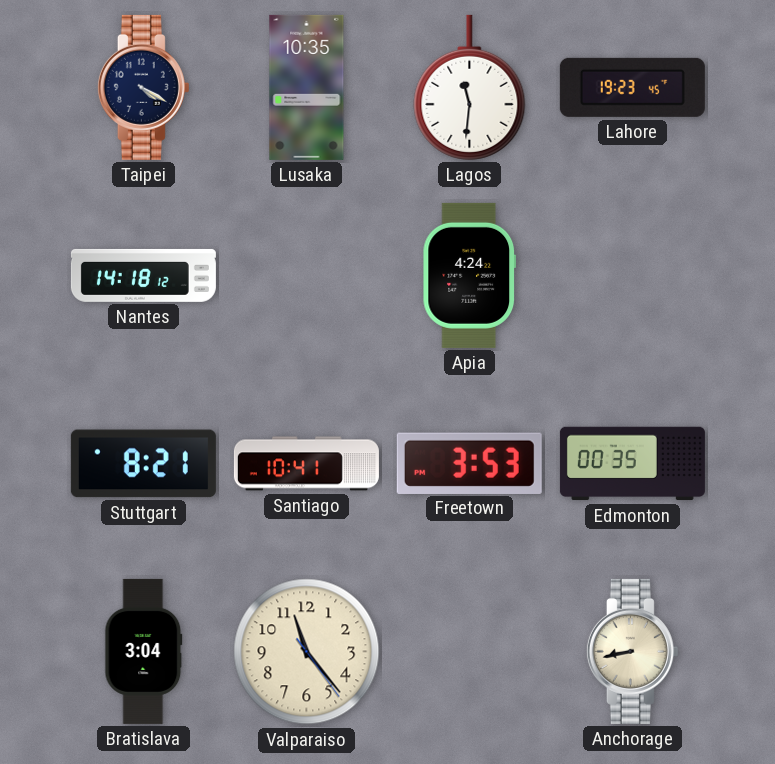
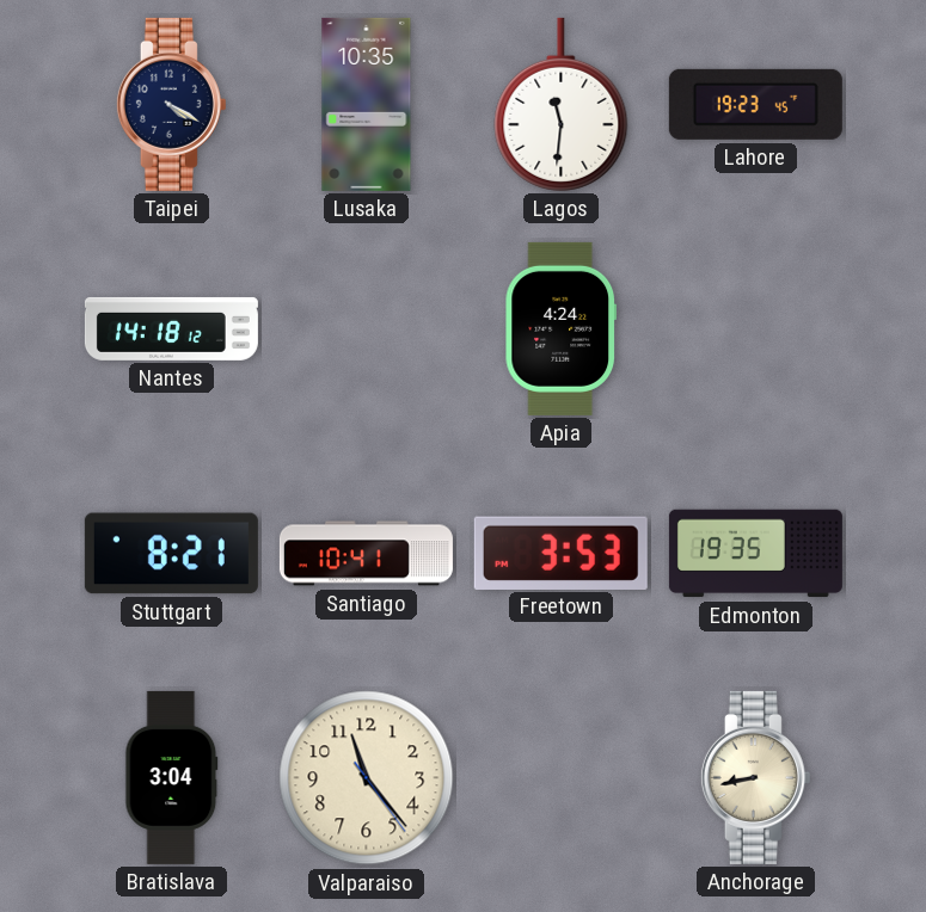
Edmonton: 00:35 -> 19:35 (755, 554)
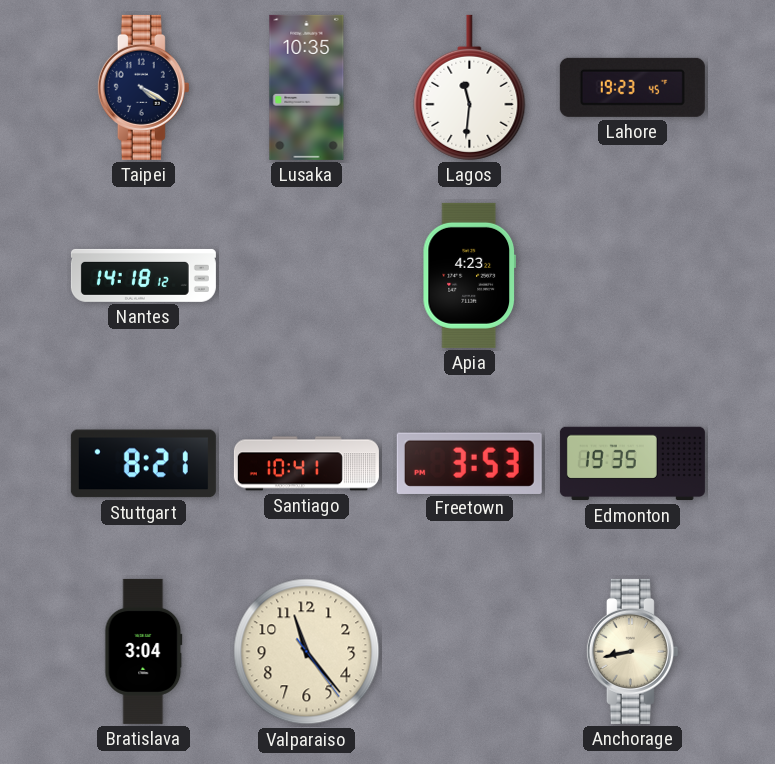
Apia: 4:24 -> 4:23 (469, 275)
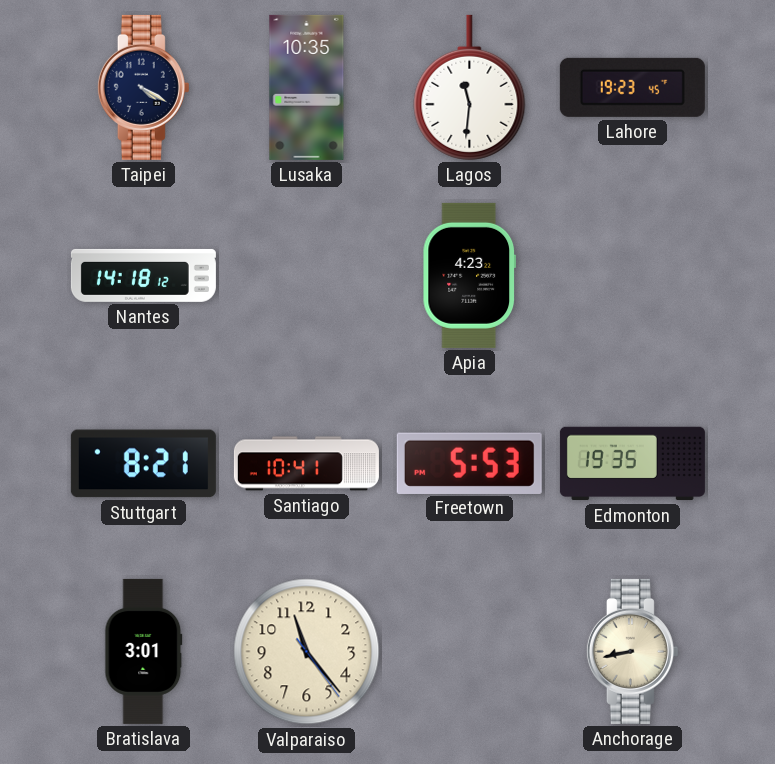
Freetown: 3:53 -> 5:53 (469, 463)
Bratislava: 3:04 -> 3:01 (144, 651)
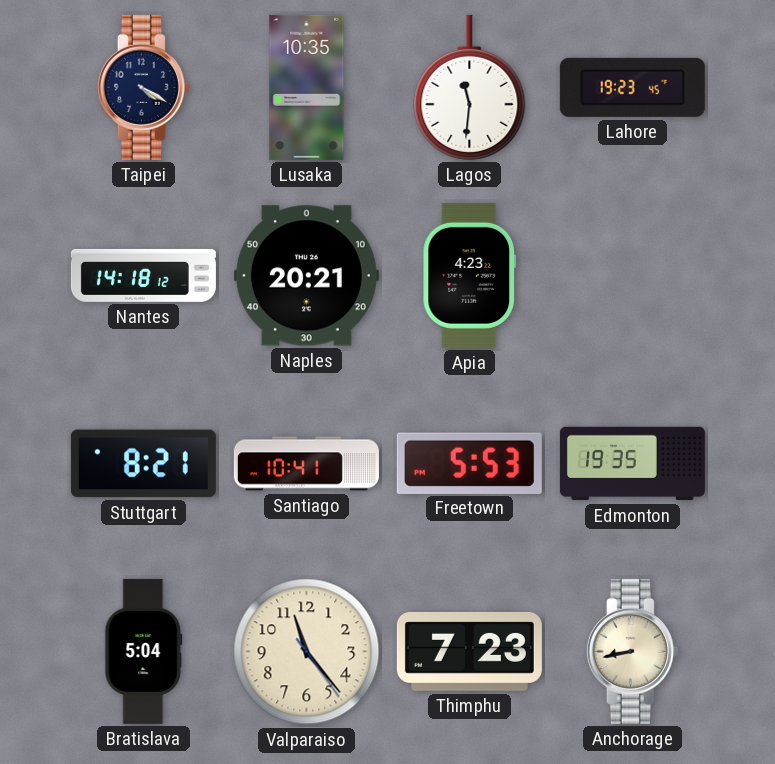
Naples: none -> 20:21 (306, 276)
Bratislava: 3:01 -> 5:04 (144, 651)
Thimphu: none -> 7:23 (469, 651)
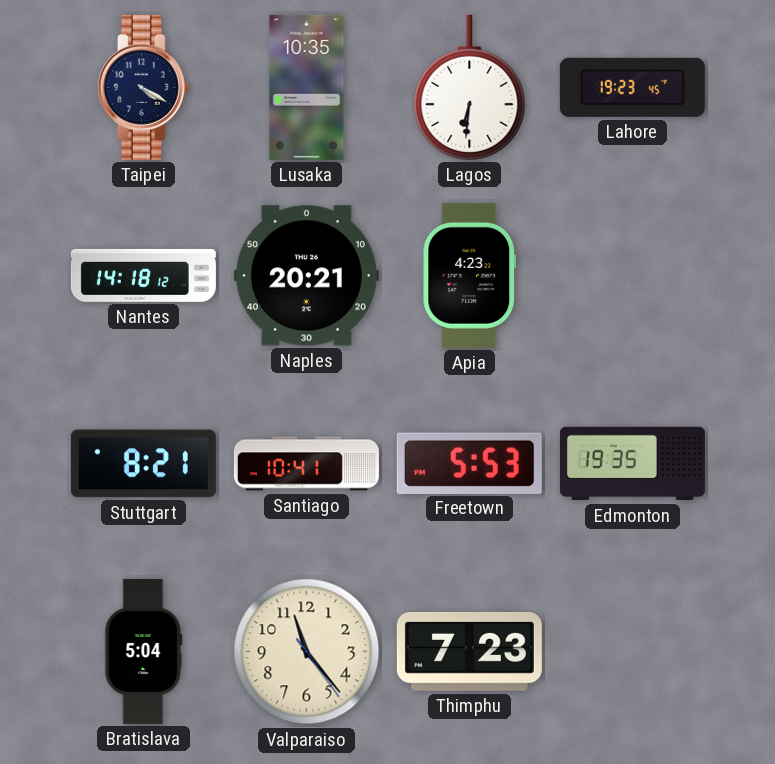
Lagos: 11:31 -> 6:31 (470, 87)
Anchorage: 8:43 -> none (632, 651)
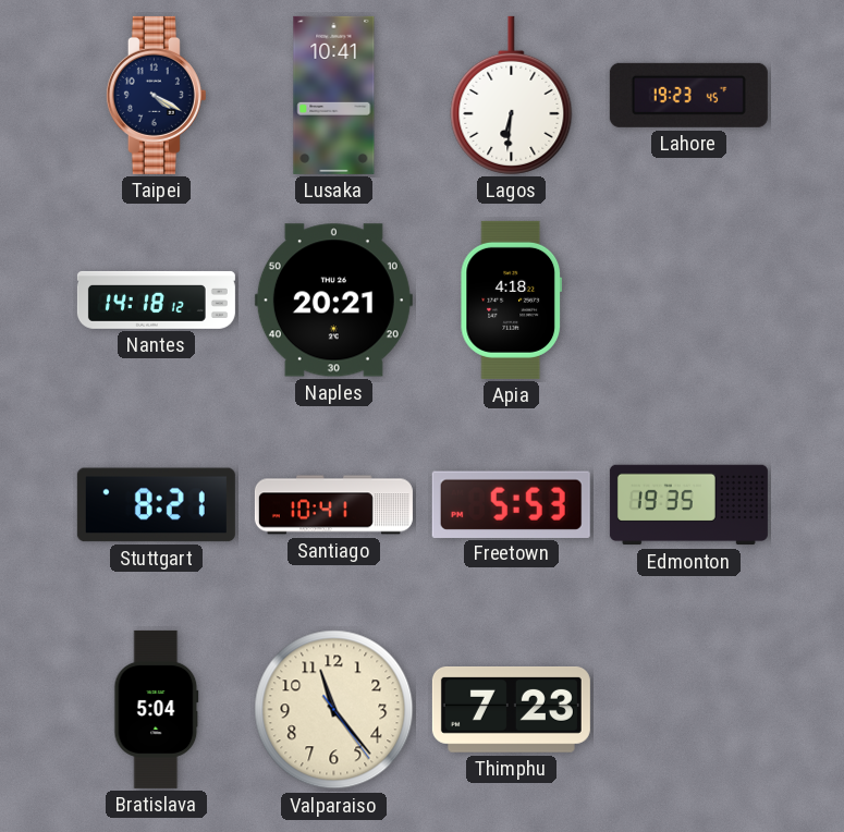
Lusaka: 10:35 -> 10:41 (334, 95)
Apia: 4:23 -> 4:18 (511, 299)
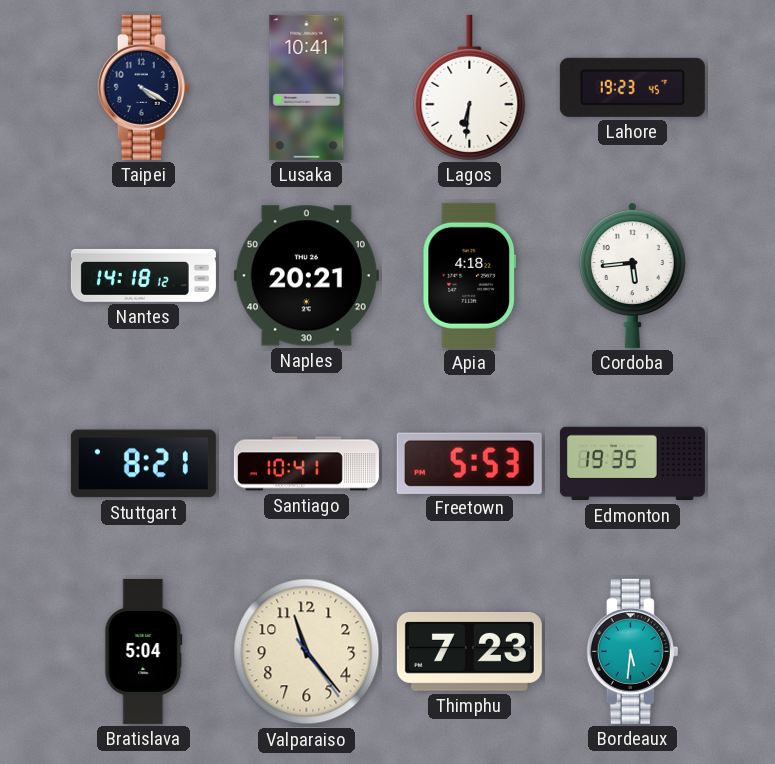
Cordoba: none -> 5:44 (632, 275)
Bordeaux: none -> 5:31 (632, 651)
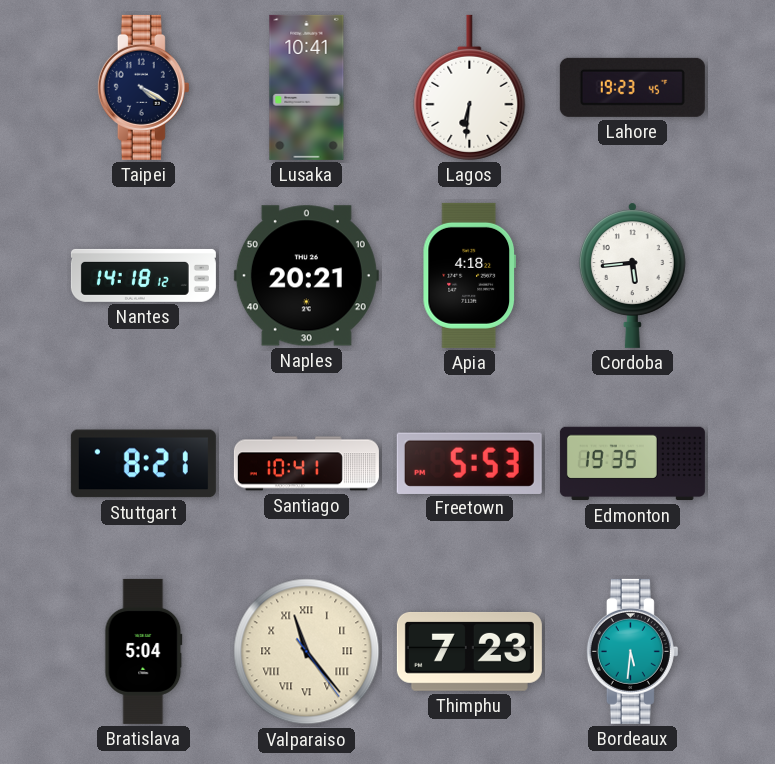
Valparaiso numerals: Arabic -> Roman (307, 652)
